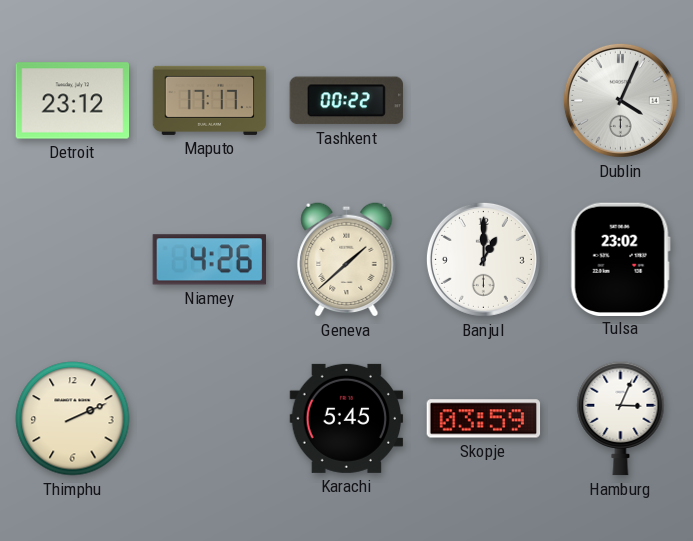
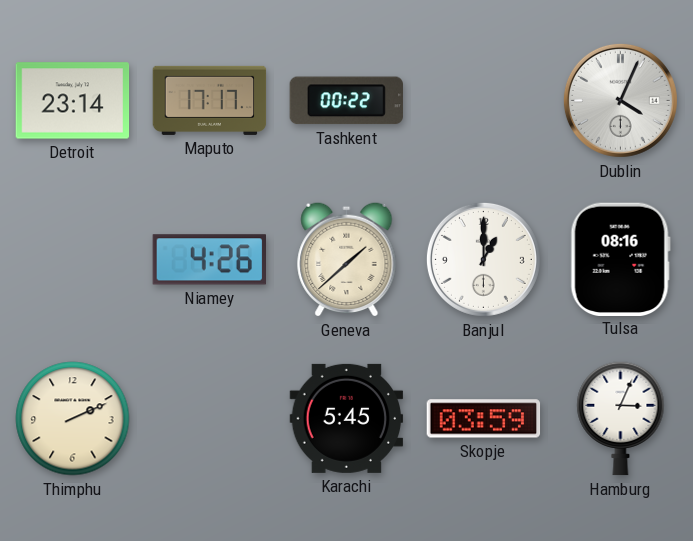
Detroit: 23:12 -> 23:14 (73, 101)
Tulsa: 23:02 -> 08:16 (620, 259)
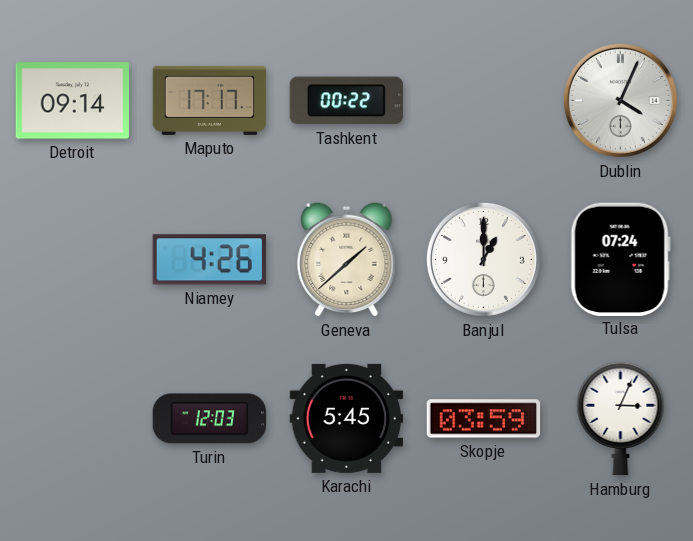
Detroit: 23:14 -> 09:14 (73, 101)
Tulsa: 08:16 -> 07:24 (620, 259)
Thimphu: 2:11 -> none (73, 419)
Turin: none -> 12:03 (210, 419)
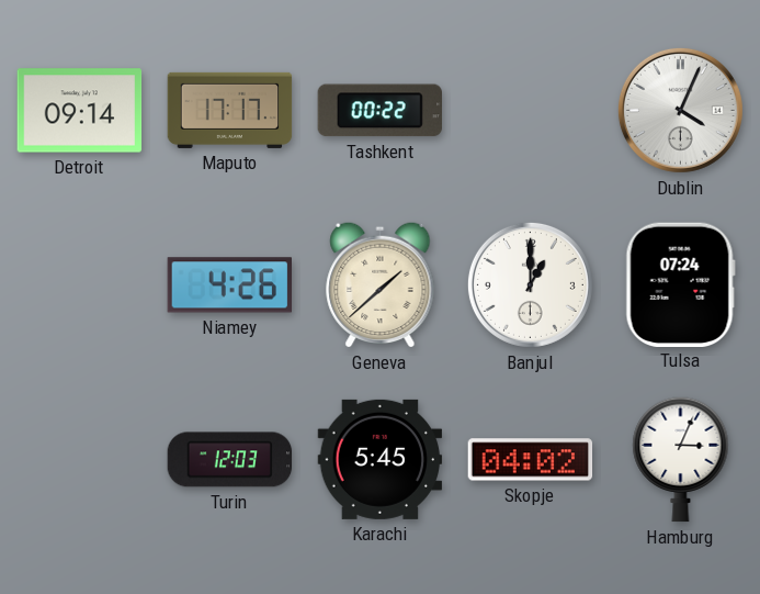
Skopje: 03:59 -> 04:02 (531, 460)
